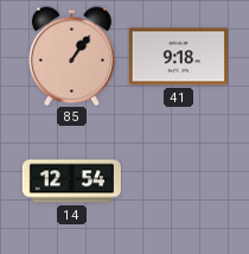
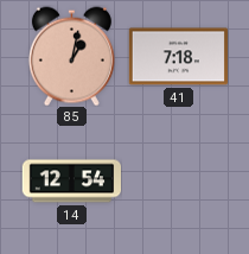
85: 1:06 -> 1:02 (71, 56)
41: 9:18 -> 7:18 (178, 57)
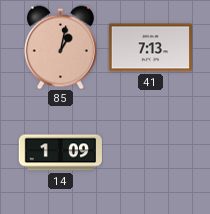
41: 7:18 -> 7:13 (150, 48)
14: 12:54 -> 1:09 (60, 153)
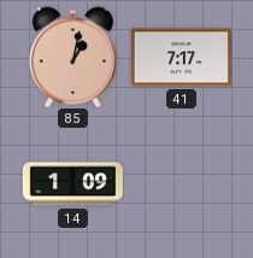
41: 7:13 -> 7:17 (181, 58)
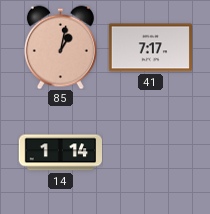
14: 1:09 -> 1:14 (60, 153)
